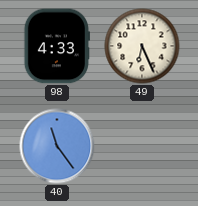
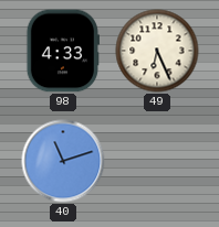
40: 11:24 -> 11:12 (63, 161)
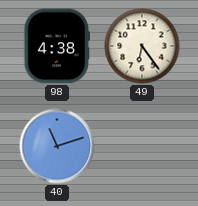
98: 4:33 -> 4:38 (57, 46)
49: 6:26 -> 6:24 (142, 46)
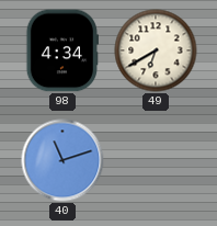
98: 4:38 -> 4:34 (62, 50)
49: 6:24 -> 6:40 (156, 50)
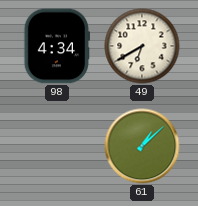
40: 11:12 -> none (62, 160)
61: none -> 1:08 (142, 146)
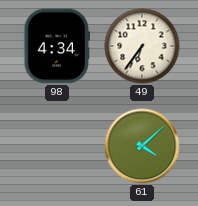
49: 6:40 -> 6:36 (142, 46)
61: 1:08 -> 4:08 (142, 146)
